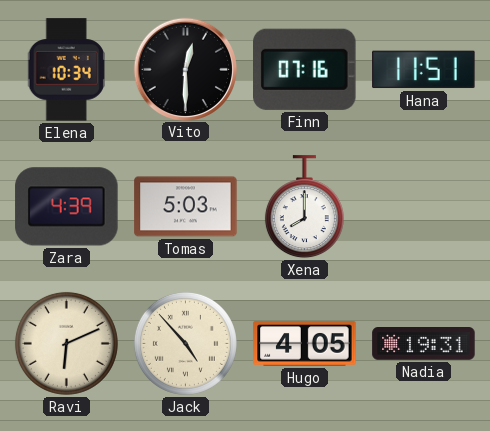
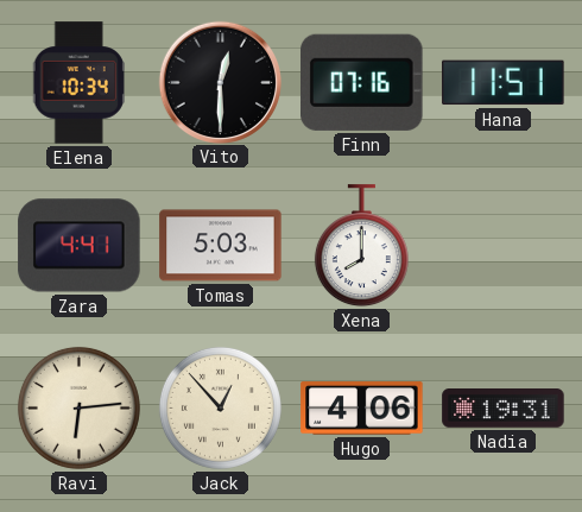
Zara: 4:39 -> 4:41 (80, 246)
Ravi: 6:11 -> 6:14 (78, 407)
Jack: 4:53 -> 12:53 (220, 407)
Hugo: 4:05 -> 4:06 (362, 409)
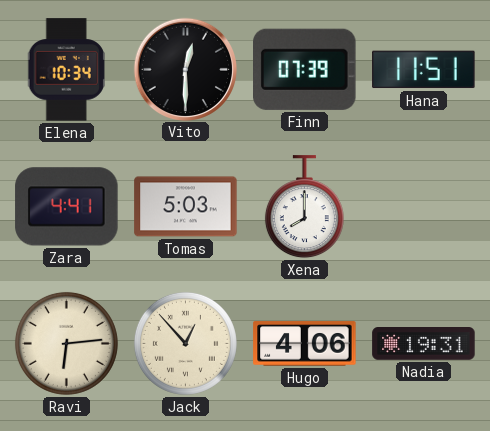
Finn: 07:16 -> 07:39 (305, 69)
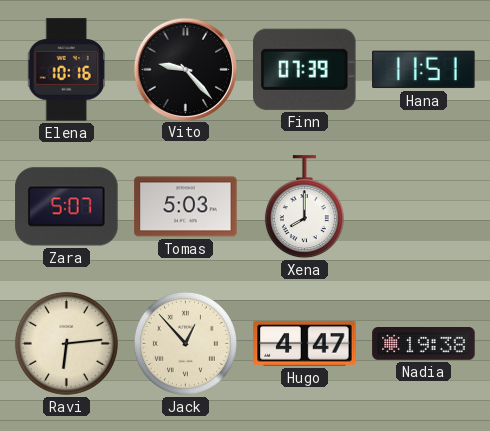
Elena: 10:34 -> 10:16 (66, 70)
Vito: 12:30 -> 9:23 (185, 69)
Zara: 4:41 -> 5:07 (67, 207)
Hugo: 4:06 -> 4:47 (305, 344)
Nadia: 19:31 -> 19:38 (424, 344)
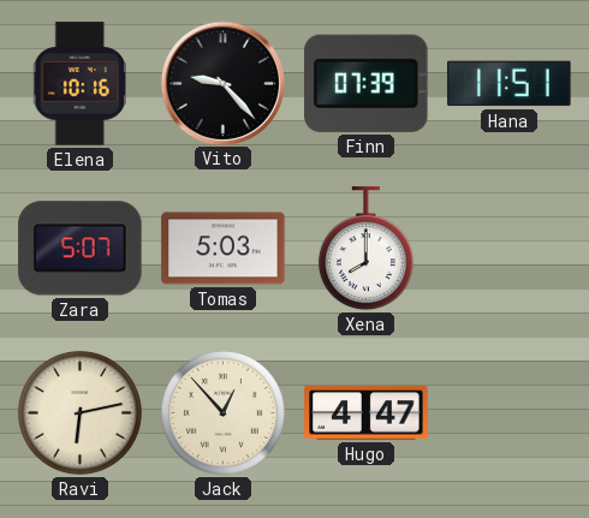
Ravi: 6:14 -> 6:13 (79, 412)
Nadia: 19:38 -> none (424, 344)
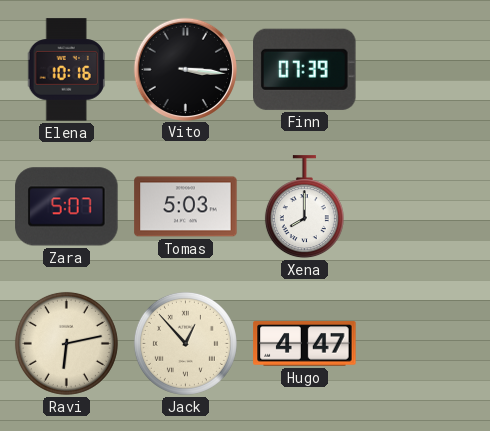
Vito: 9:23 -> 3:16 (185, 69)
Hana: 11:51 -> none (510, 84)
